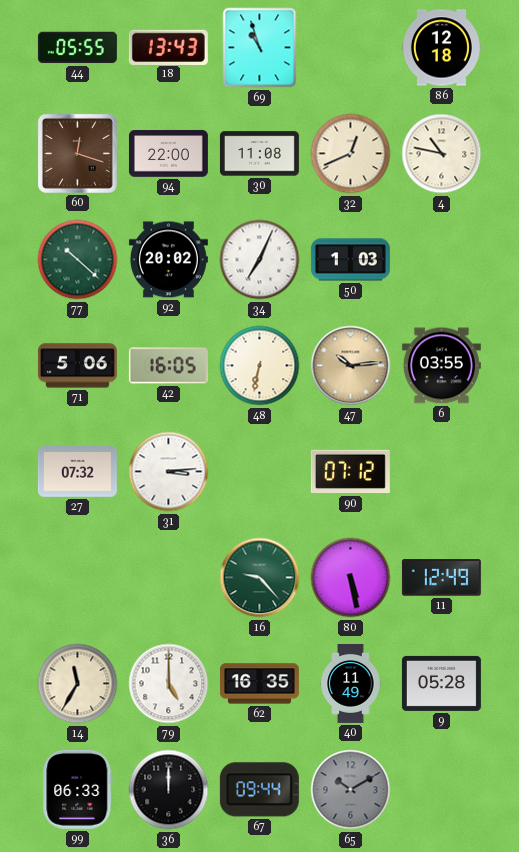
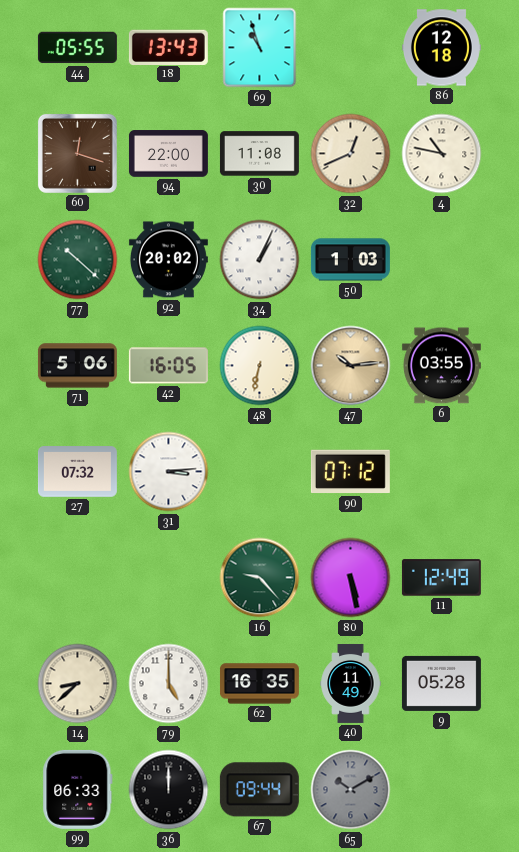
34: 7:04 -> 1:04 (260, 260)
14: 11:35 -> 8:38 (78, 684)
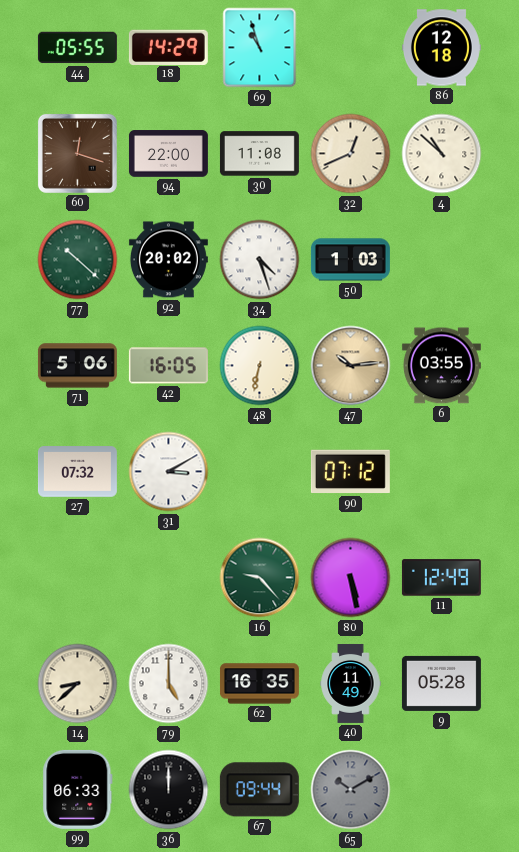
18: 13:43 -> 14:29 (168, 47)
4: 10:47 -> 10:52 (442, 154)
34: 1:04 -> 4:27 (260, 260)
31: 3:14 -> 3:10 (169, 472)
